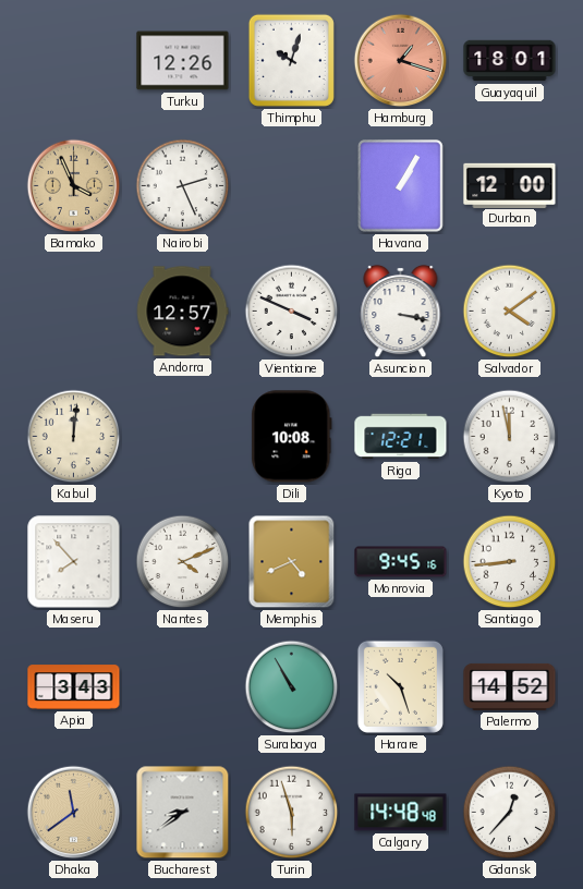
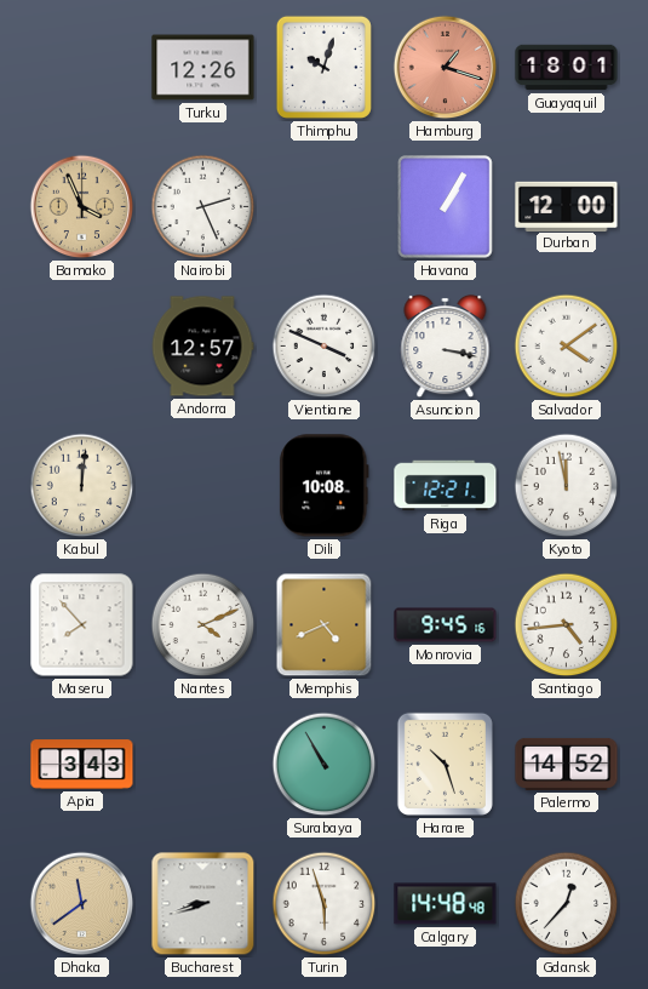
Santiago: 8:44 -> 4:44 (567, 625)
Bucharest: 8:39 -> 8:42 (203, 904)
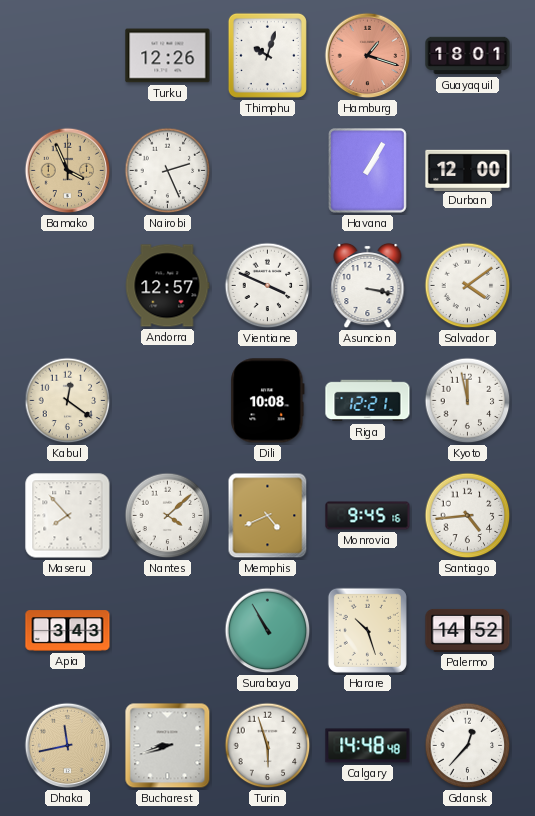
Kabul: 12:01 -> 12:21 (68, 401)
Nantes: 4:11 -> 4:08 (168, 516)
Dhaka: 11:39 -> 11:43 (68, 746)
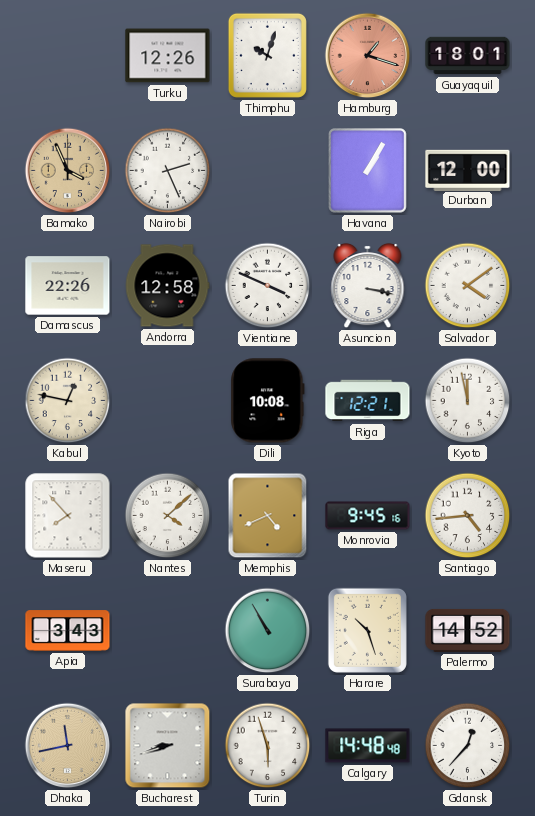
Damascus: none -> 22:26 (68, 286)
Andorra: 12:57 -> 12:58 (167, 286)
Kabul: 12:21 -> 12:47 (68, 401)
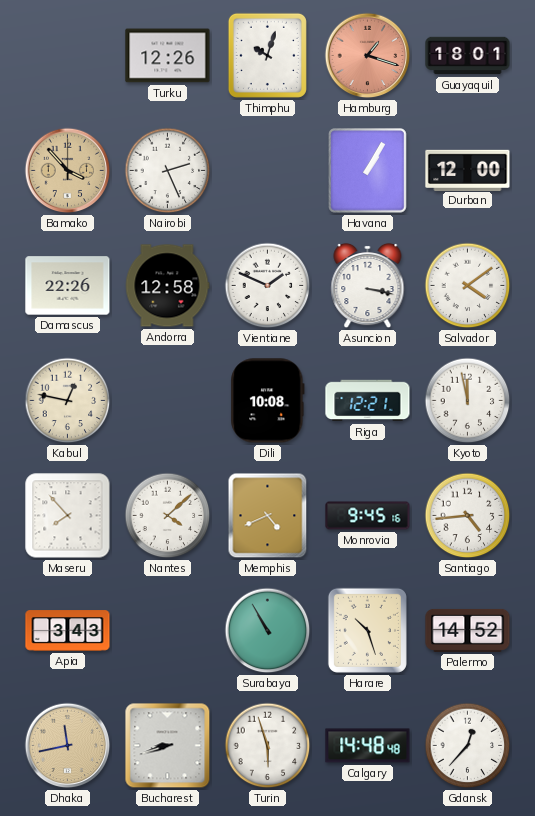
Bamako: 3:56 -> 3:53 (68, 171)
Vientiane: 3:49 -> 1:49 (268, 286)
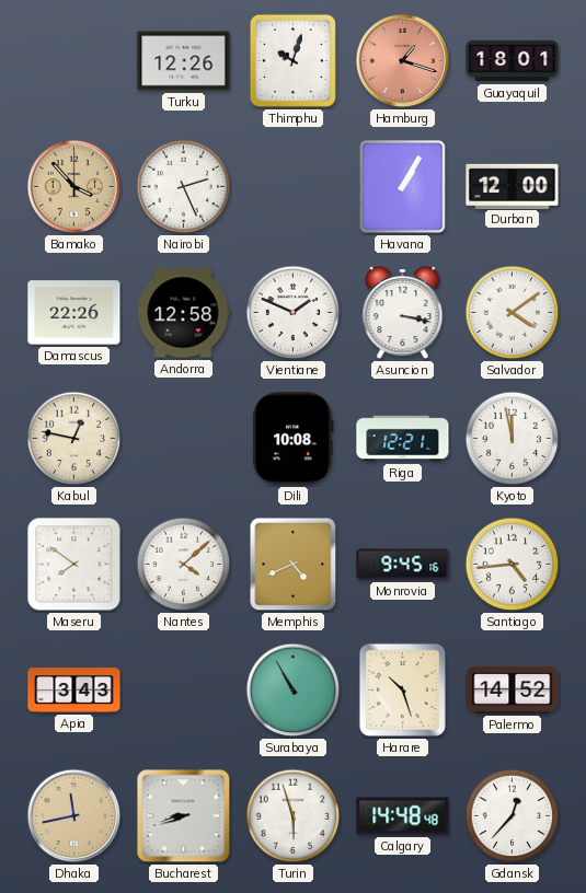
Maseru: 7:53 -> 7:51 (74, 565)
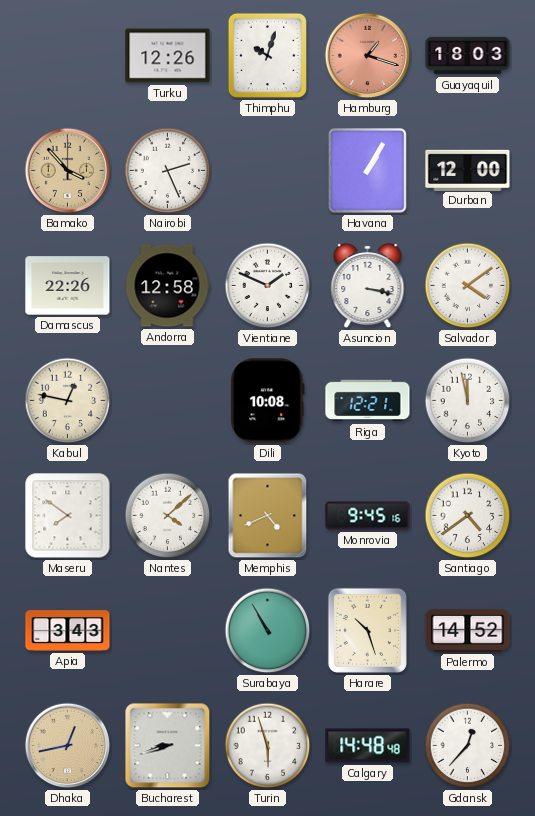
Guayaquil: 18:01 -> 18:03 (468, 56)
Santiago: 4:44 -> 4:39 (468, 516)
Dhaka: 11:43 -> 12:43 (68, 746)
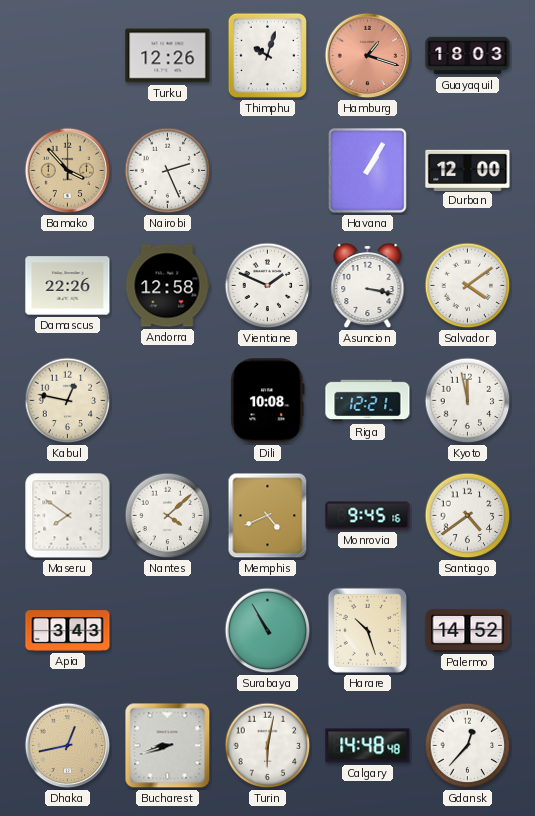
Turin: 5:57 -> 6:02 (268, 746)
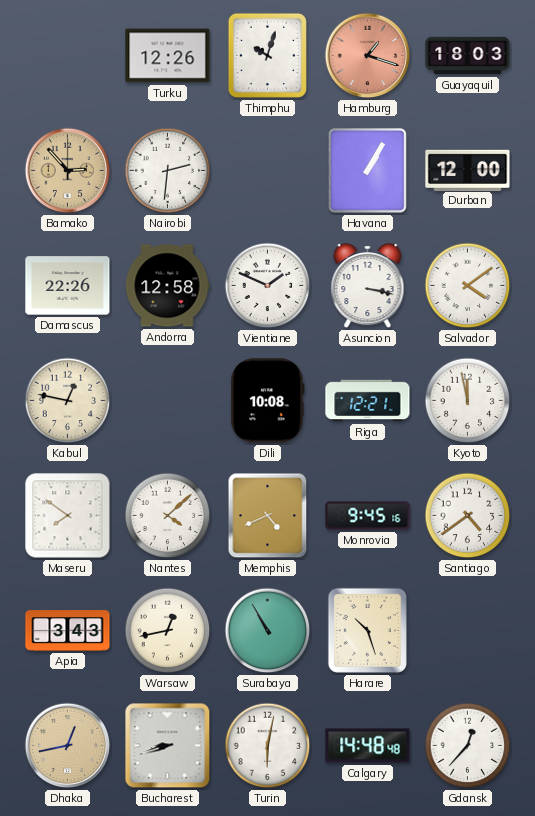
Bamako: 3:53 -> 2:53 (68, 171)
Nairobi: 2:26 -> 2:31 (168, 171)
Warsaw: none -> 12:43 (168, 631)
Palermo: 14:52 -> none (468, 630)
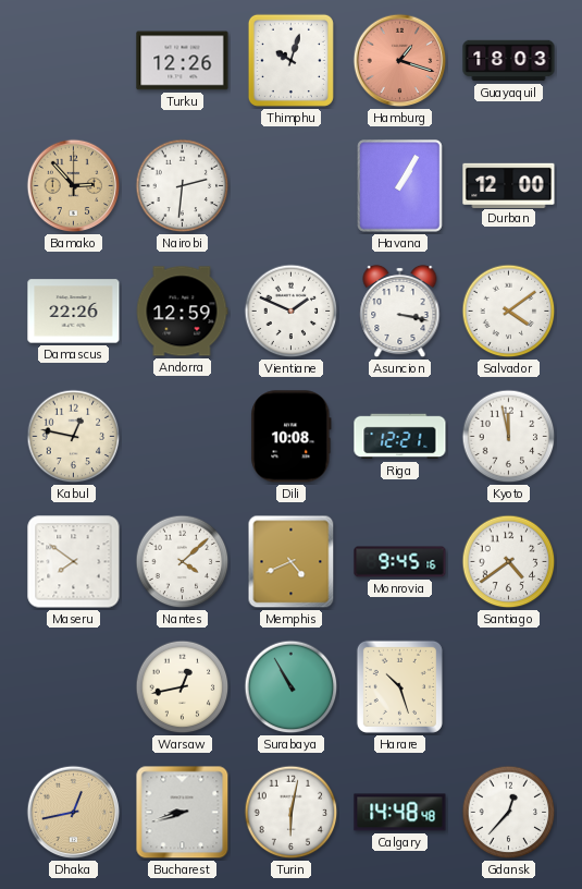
Andorra: 12:58 -> 12:59 (182, 312)
Apia: 3:43 -> none (68, 631)
